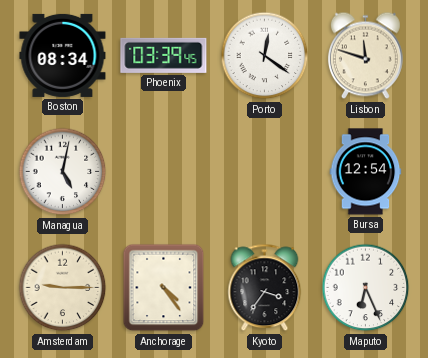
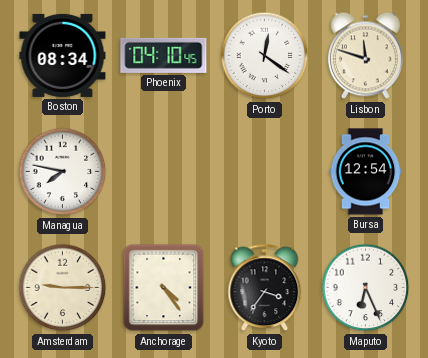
Phoenix: 03:39 -> 04:10 (164, 55)
Managua: 5:02 -> 7:47 (63, 172)
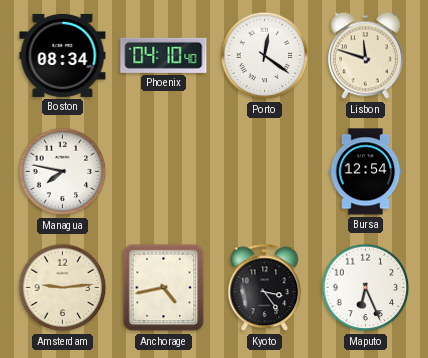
Phoenix: 04:10:45 -> 04:10:40 (164, 55)
Amsterdam: 9:15 -> 9:14 (63, 288)
Anchorage: 4:24 -> 4:43 (164, 288)
Kyoto: 3:36 -> 3:24 (265, 288)
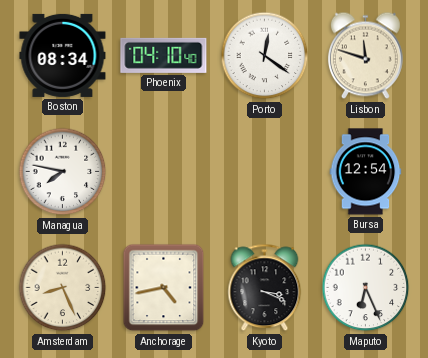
Amsterdam: 9:14 -> 8:26 (63, 288)
Kyoto: 3:24 -> 3:19 (265, 288)
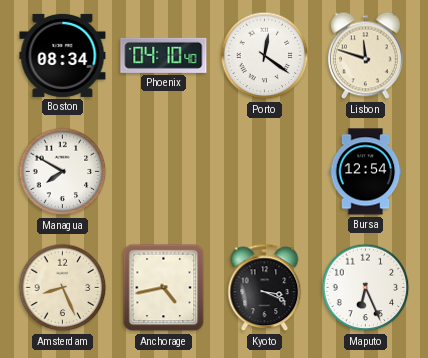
Managua: 7:47 -> 7:50 (63, 172)
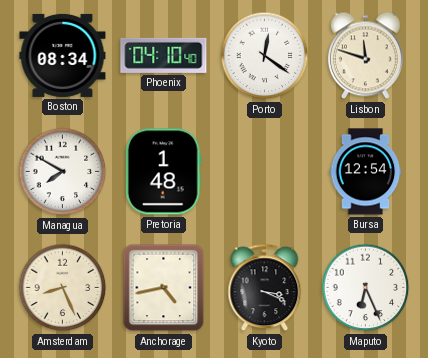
Pretoria: none -> 1:48 (163, 172)
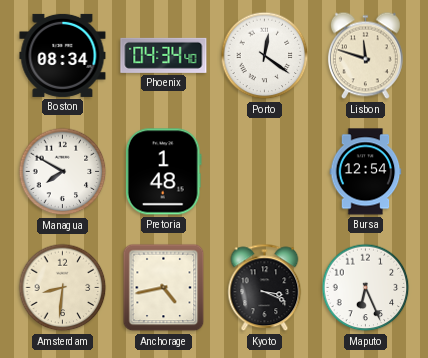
Phoenix: 04:10 -> 04:34 (164, 55)
Amsterdam: 8:26 -> 8:31 (63, 288)
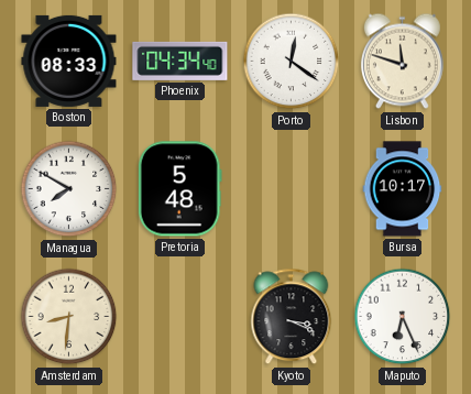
Boston: 08:34 -> 08:33 (69, 61)
Pretoria: 1:48 -> 5:48 (179, 189)
Bursa: 12:54 -> 10:17 (403, 189)
Anchorage: 4:43 -> none (164, 288)
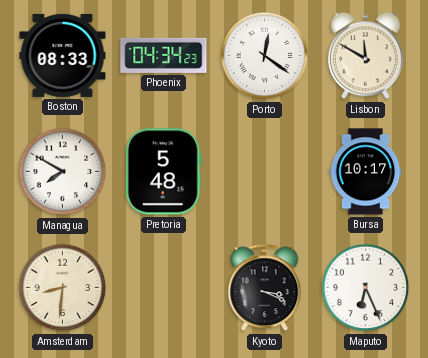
Phoenix: 04:34:40 -> 04:34:23 (164, 55)
Lisbon: 11:48 -> 11:50 (365, 56)
